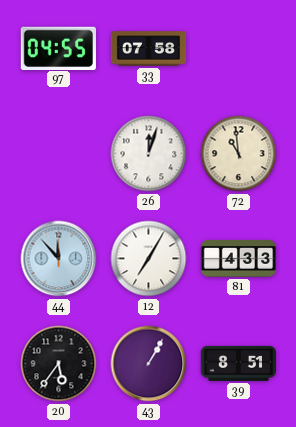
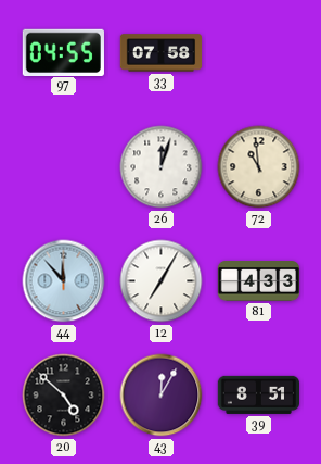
20: 5:36 -> 4:52 (64, 396)
43: 1:05 -> 12:05 (162, 396)
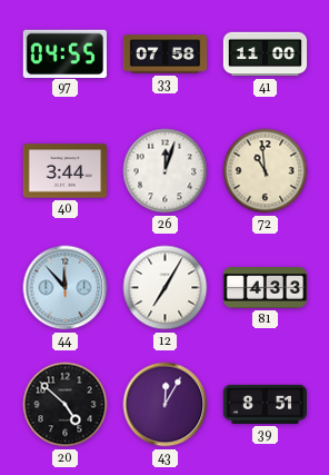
41: none -> 11:00 (266, 55)
40: none -> 3:44 (66, 171)
